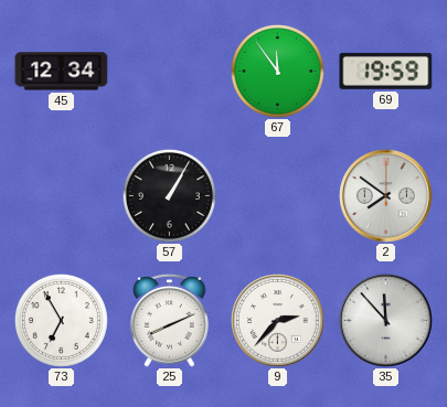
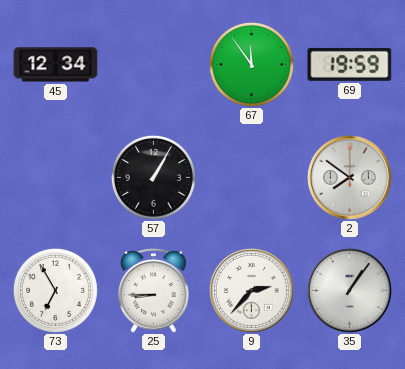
25: 8:11 -> 8:45 (154, 290)
35: 11:53 -> 1:06 (350, 291)
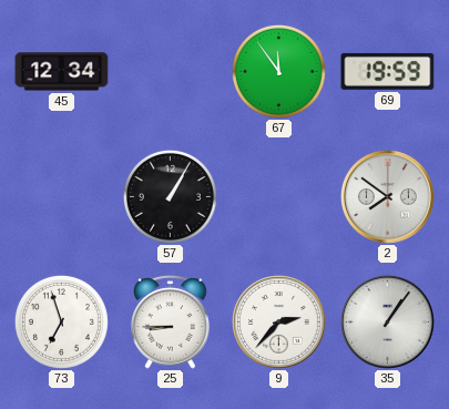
73: 6:55 -> 6:57 (61, 321)
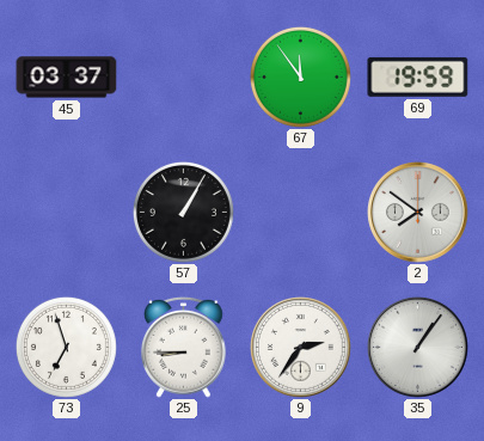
45: 12:34 -> 03:37 (67, 78)
9: 2:37 -> 2:36 (301, 348)
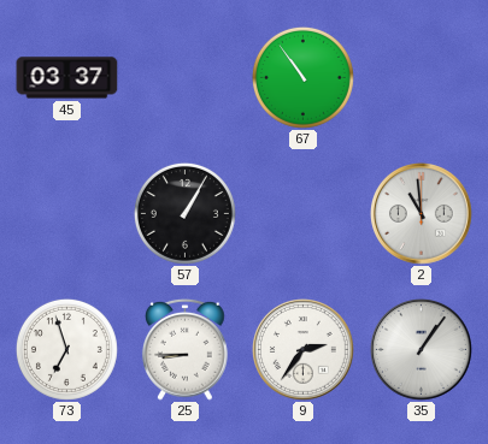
67: 11:54 -> 10:54 (302, 77)
69: 19:59 -> none (418, 76)
2: 7:51 -> 10:59 (422, 214)
